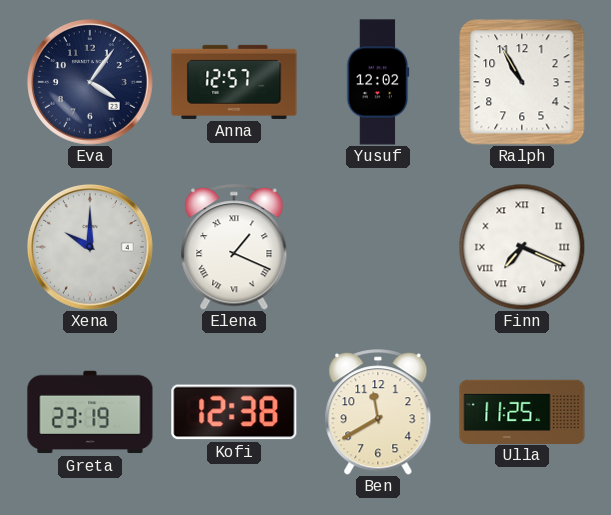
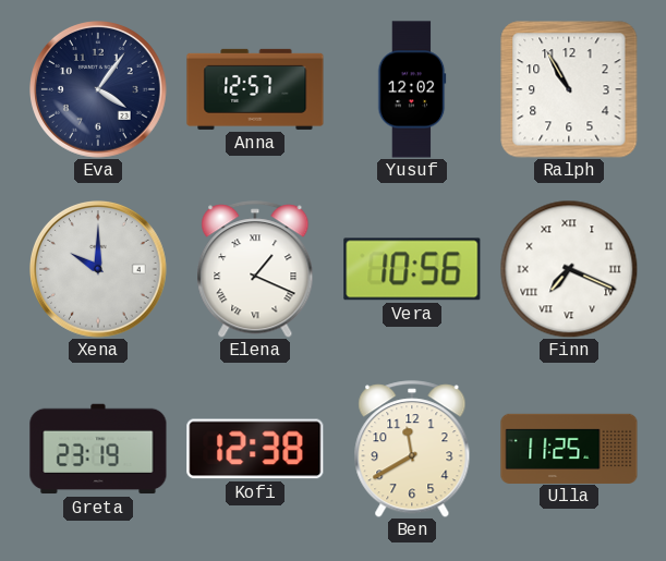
Vera: none -> 10:56 (412, 269)
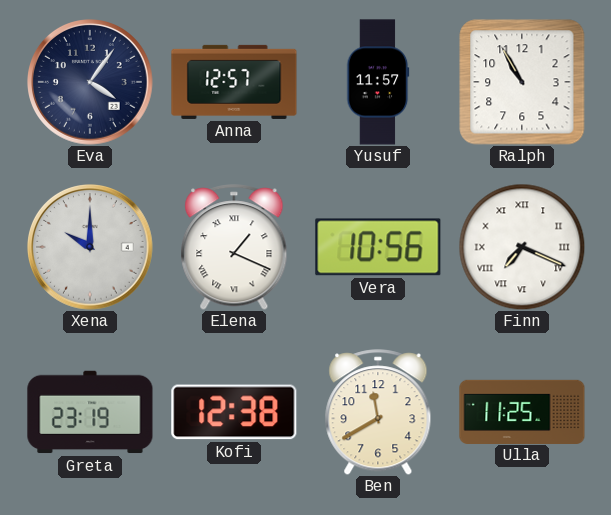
Yusuf: 12:02 -> 11:57 (378, 82)
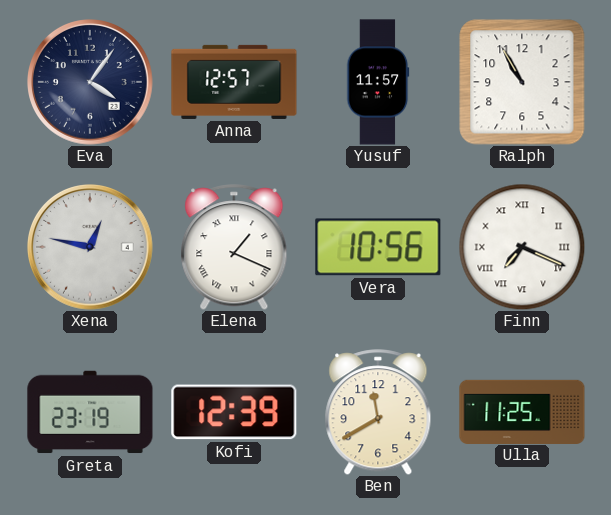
Xena: 10:00 -> 12:47 (91, 248)
Kofi: 12:38 -> 12:39 (234, 412)
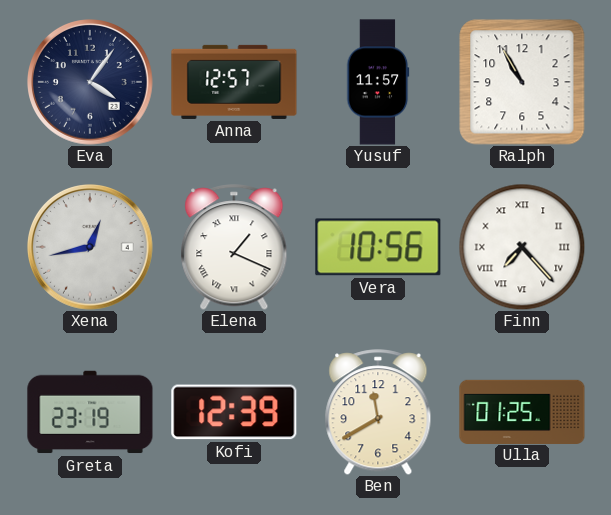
Xena: 12:47 -> 12:43 (91, 248)
Finn: 7:19 -> 7:23 (522, 247)
Ulla: 11:25 -> 01:25 (522, 411)
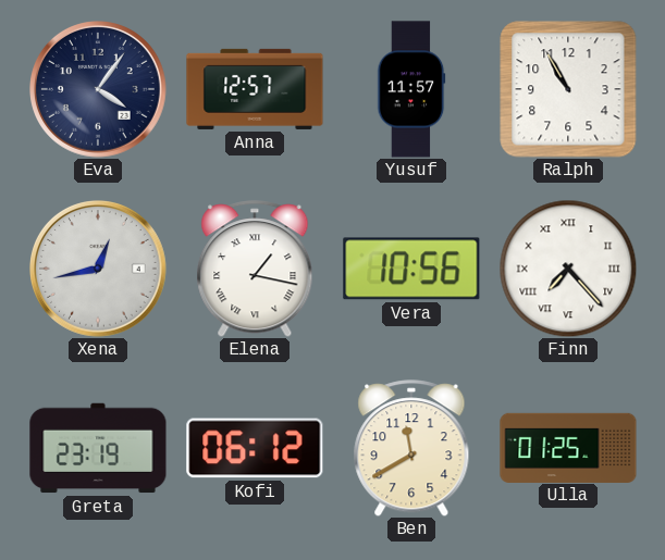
Elena: 1:19 -> 1:17 (255, 269)
Kofi: 12:39 -> 06:12 (255, 448)
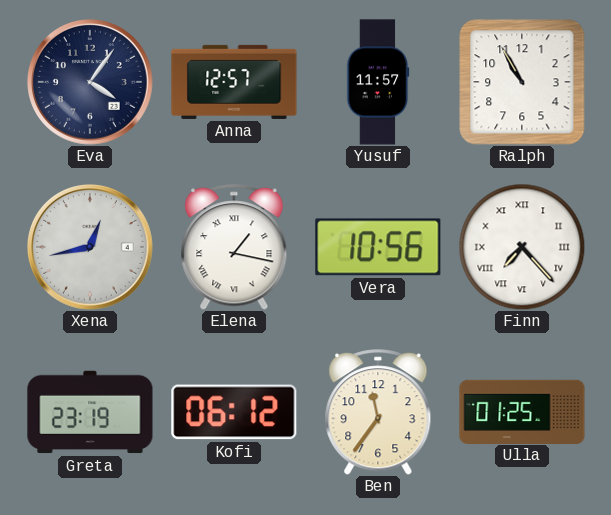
Ben: 11:40 -> 11:36 (378, 412)
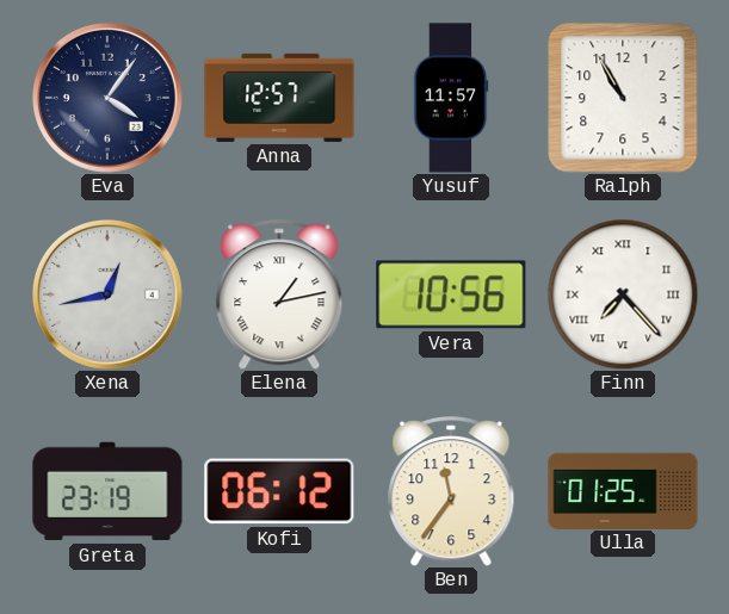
Elena: 1:17 -> 1:13 (279, 294)
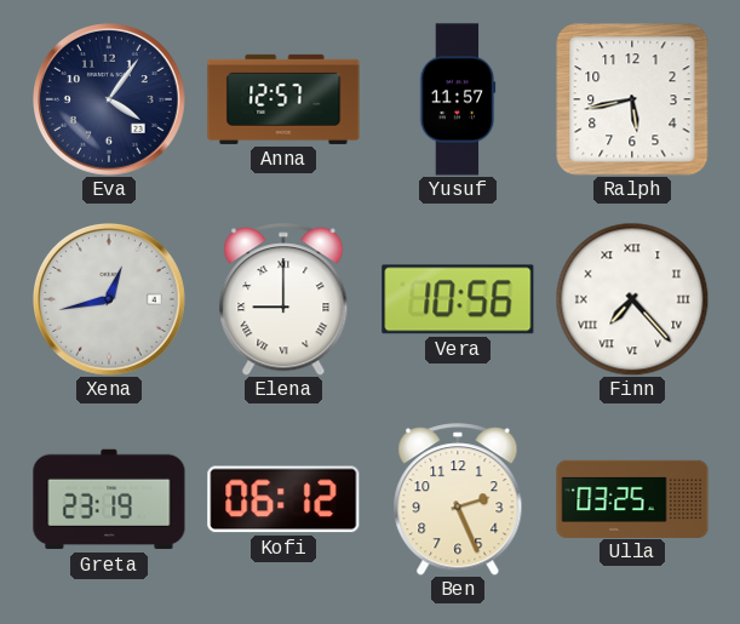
Ralph: 10:55 -> 5:43 (632, 99)
Elena: 1:13 -> 9:00 (283, 299)
Ben: 11:36 -> 2:26 (458, 499)
Ulla: 01:25 -> 03:25 (632, 498)
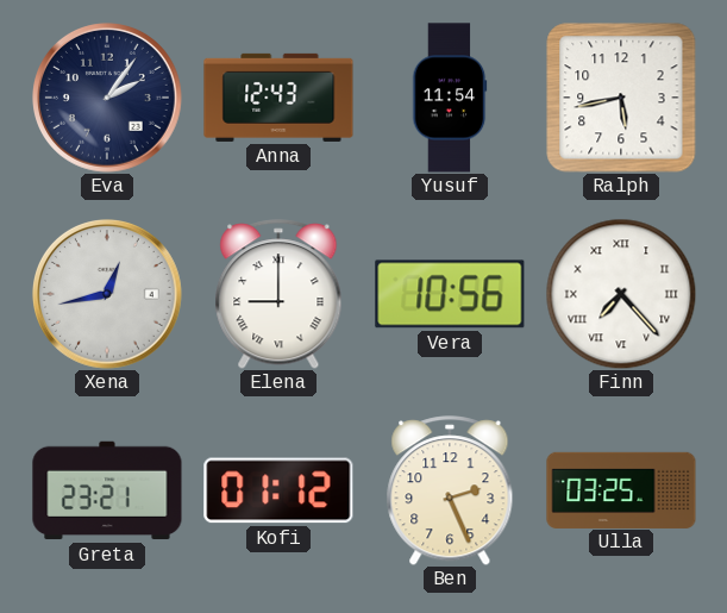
Eva: 4:06 -> 2:06 (108, 99)
Anna: 12:57 -> 12:43 (278, 98)
Yusuf: 11:57 -> 11:54 (450, 98)
Greta: 23:19 -> 23:21 (107, 490)
Kofi: 06:12 -> 01:12 (278, 490)
